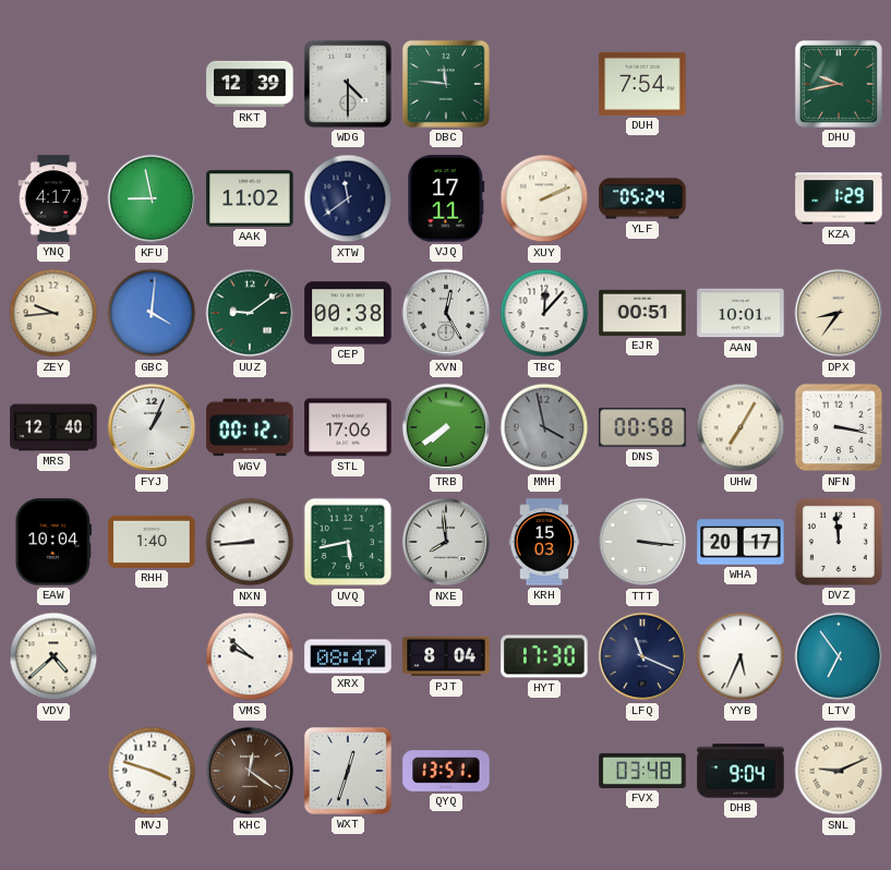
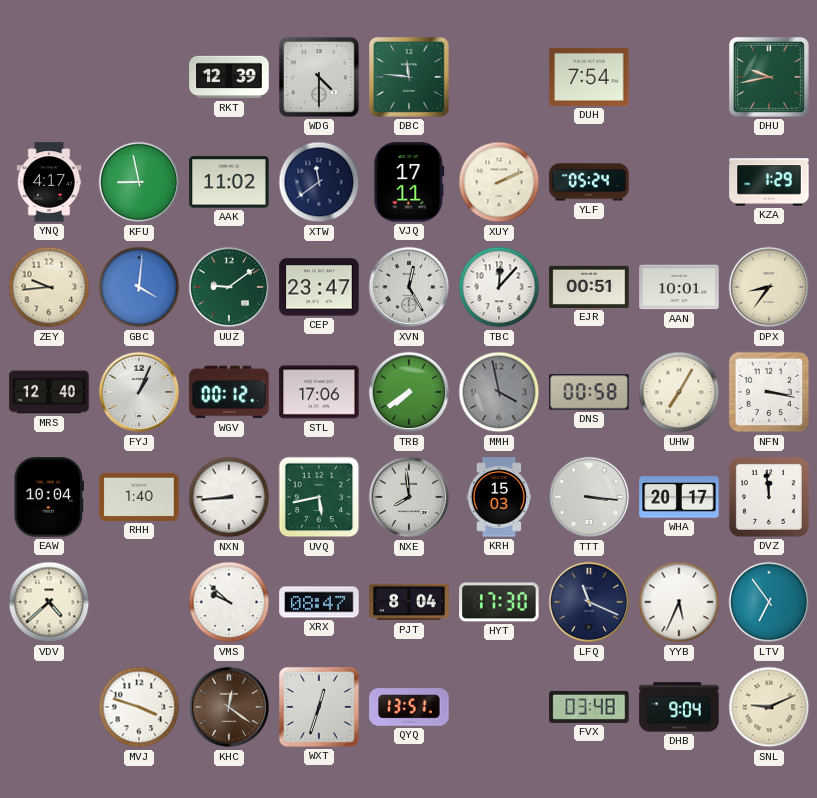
CEP: 00:38 -> 23:47 (319, 287)
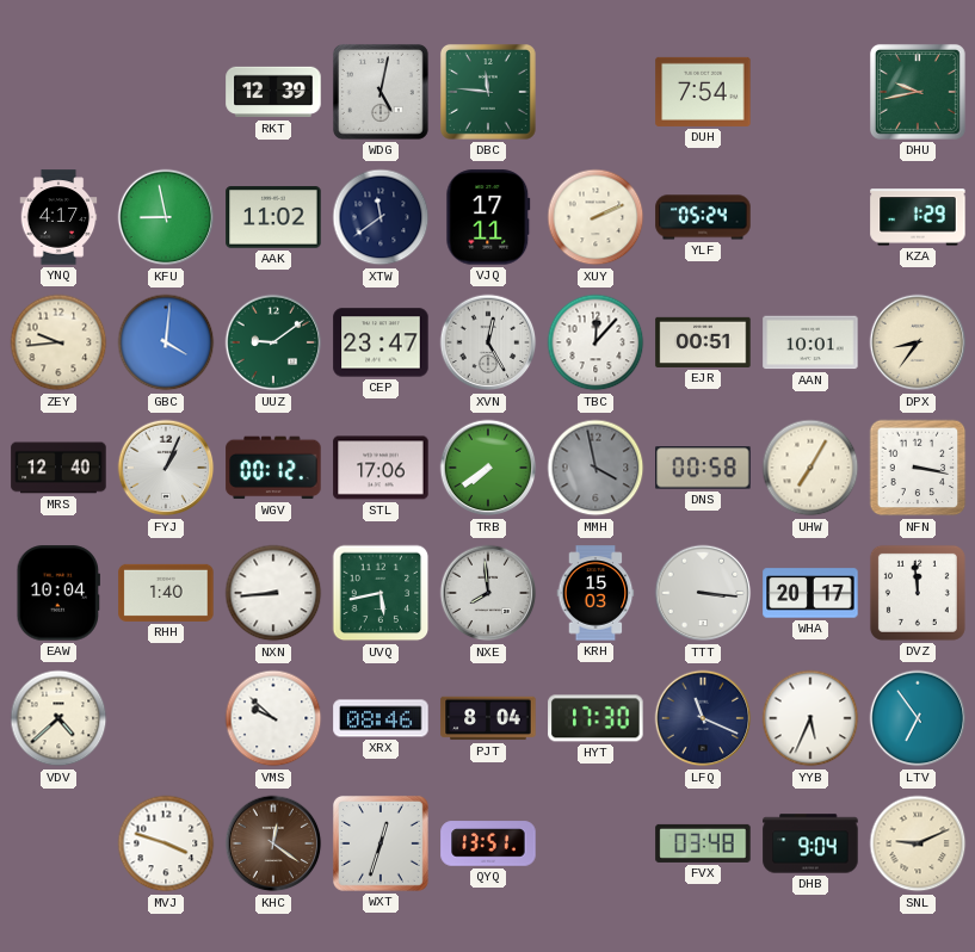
WDG: 4:30 -> 5:02 (381, 92)
XRX: 08:47 -> 08:46 (381, 718)
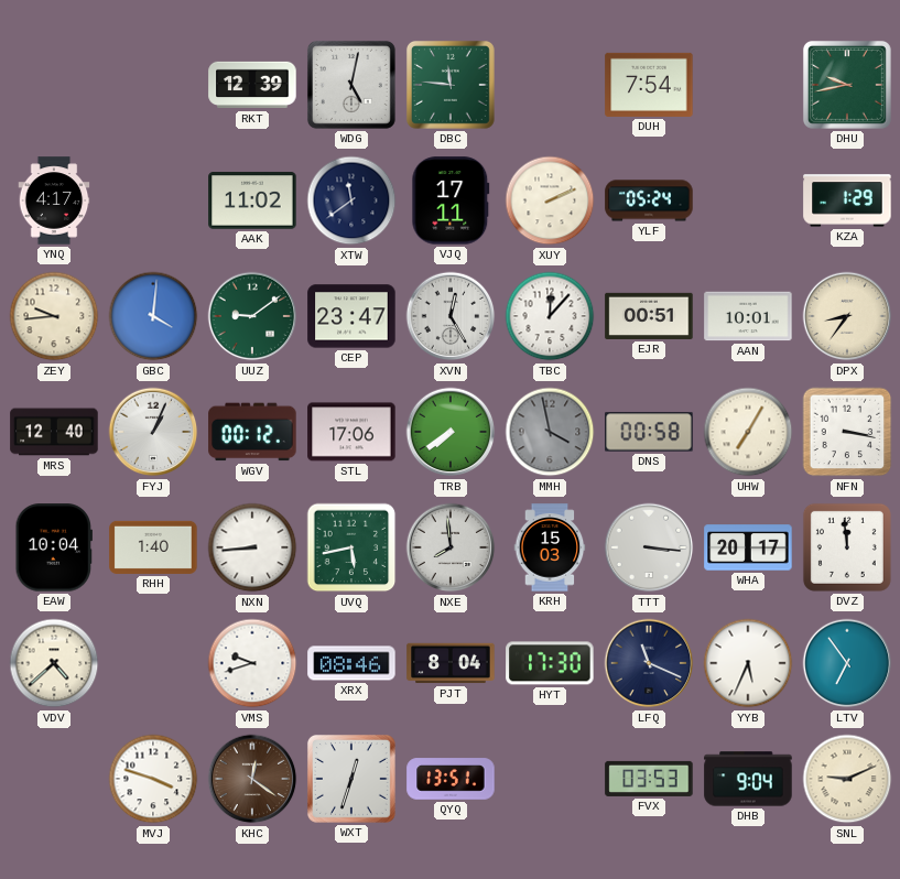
KFU: 8:58 -> none (166, 217)
VMS: 9:52 -> 9:42 (252, 663)
FVX: 03:48 -> 03:53 (649, 779)
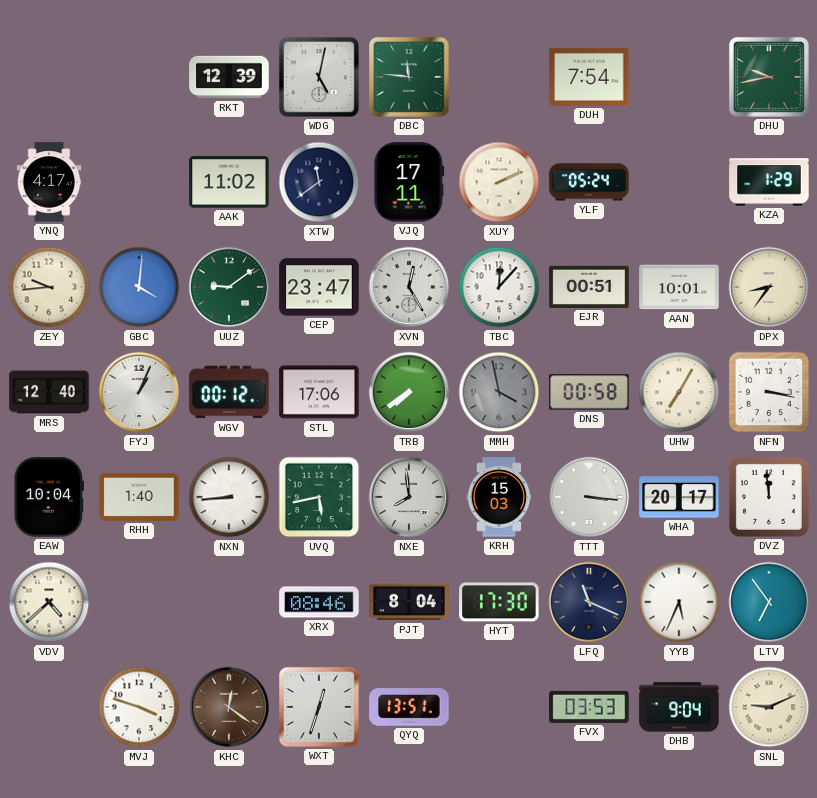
VMS: 9:42 -> none (252, 663)
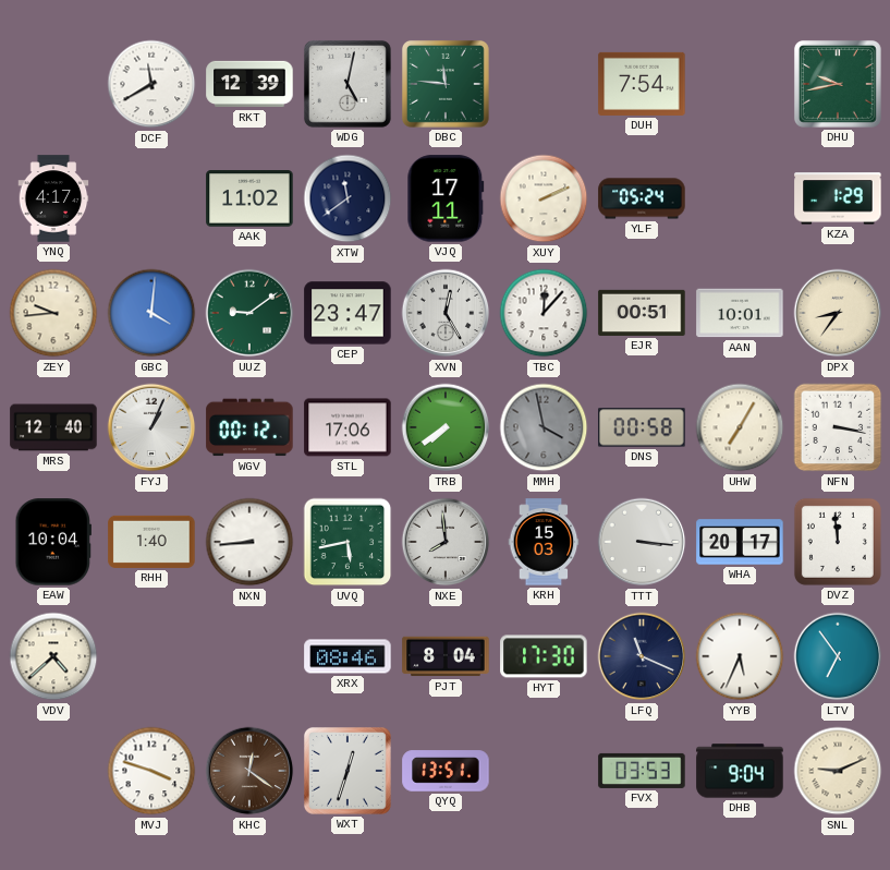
DCF: none -> 11:40 (151, 84)
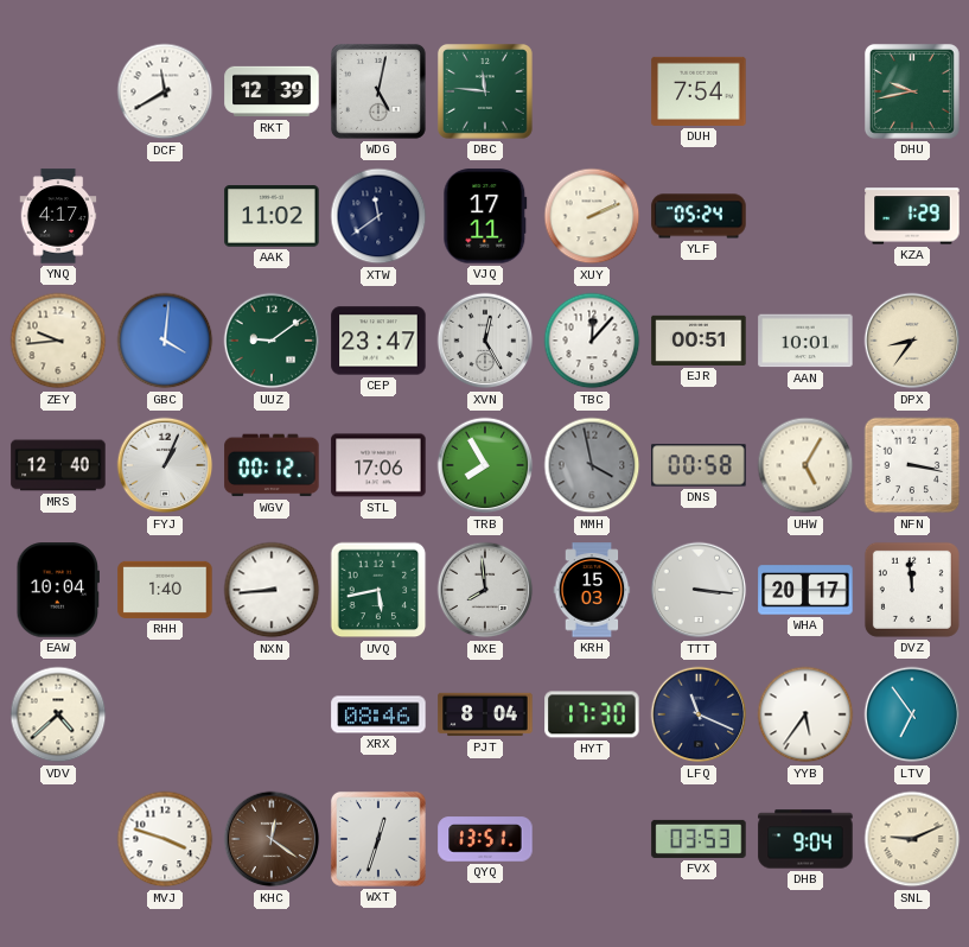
TRB: 7:39 -> 7:55 (485, 465)
UHW: 7:05 -> 5:05 (805, 465)
YYB: 5:34 -> 5:36 (805, 714)
